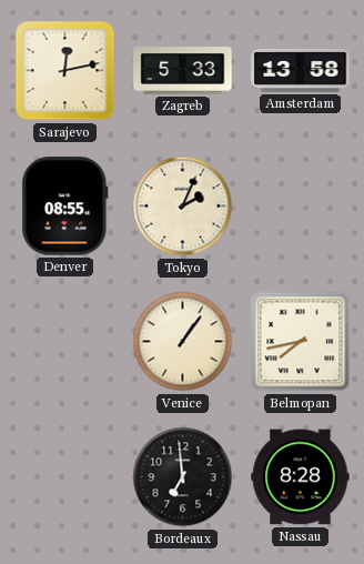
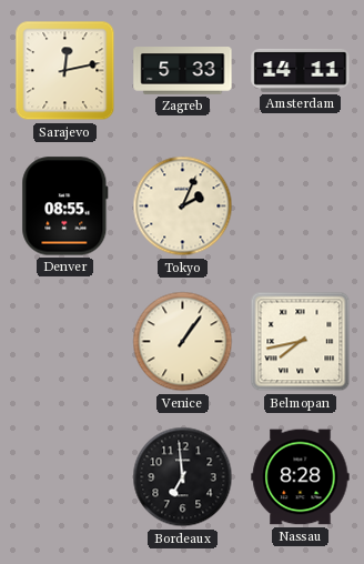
Amsterdam: 13:58 -> 14:11 (301, 70)
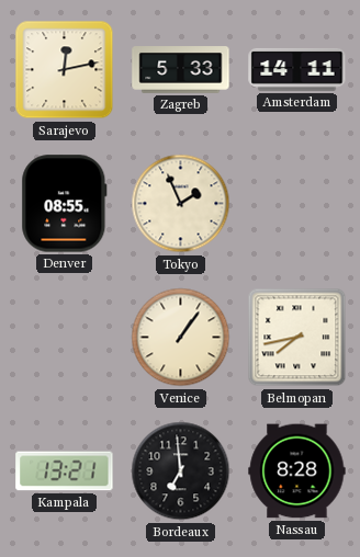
Tokyo: 2:04 -> 1:56 (181, 204)
Kampala: none -> 13:21 (65, 471)
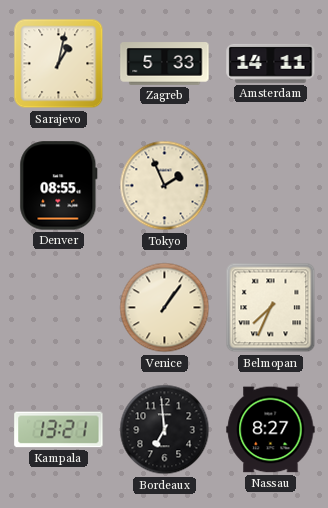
Sarajevo: 12:13 -> 1:02 (59, 64)
Belmopan: 7:43 -> 7:34 (271, 308)
Nassau: 8:28 -> 8:27 (271, 430)
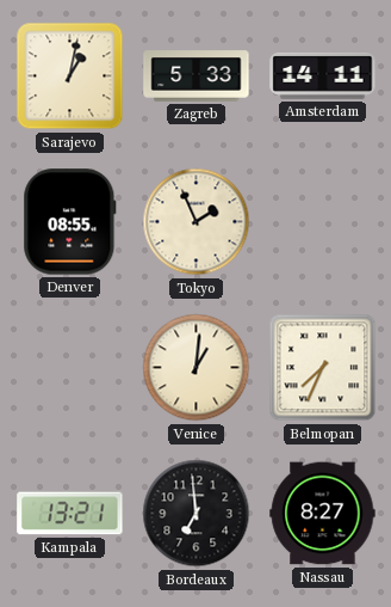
Venice: 1:06 -> 1:01 (197, 368)
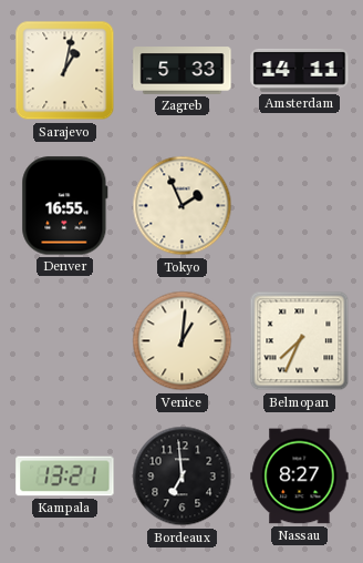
Denver: 08:55 -> 16:55 (65, 206)
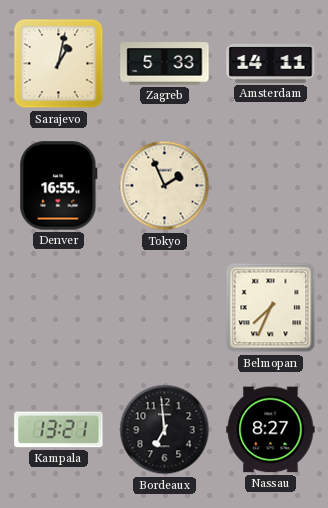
Venice: 1:01 -> none (183, 341)
